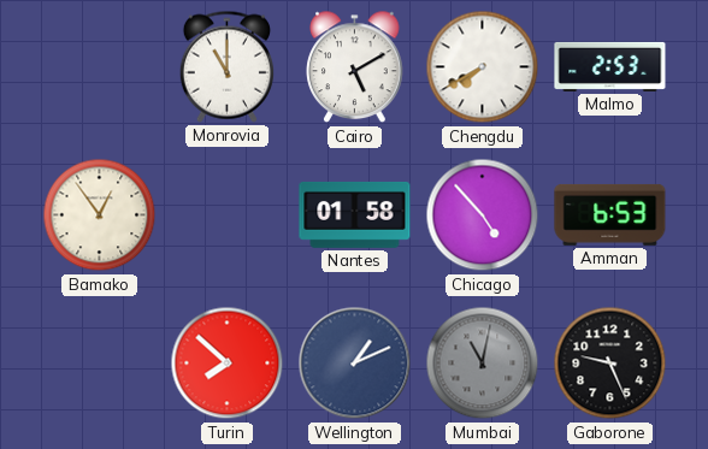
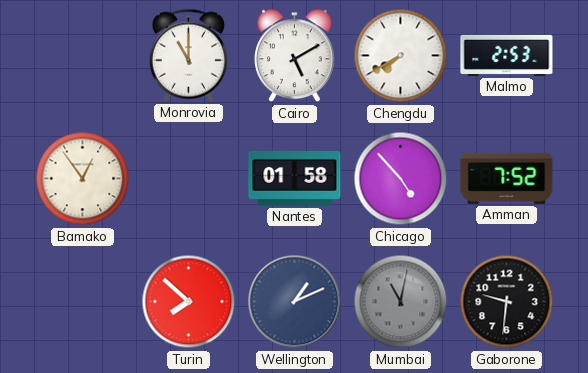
Amman: 6:53 -> 7:52 (507, 178)
Gaborone: 9:26 -> 9:31 (507, 302)
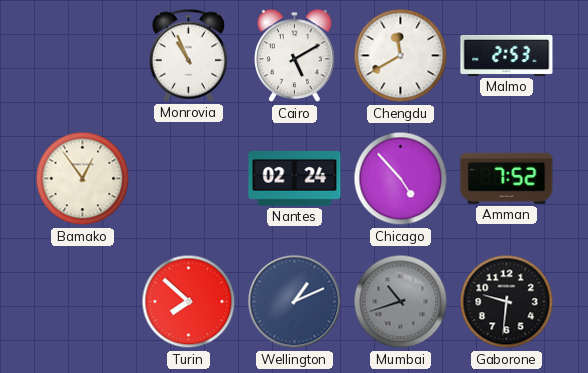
Monrovia: 11:00 -> 10:56 (188, 55)
Chengdu: 7:40 -> 11:40 (401, 56)
Nantes: 01:58 -> 02:24 (295, 178)
Mumbai: 11:02 -> 10:42 (401, 302)
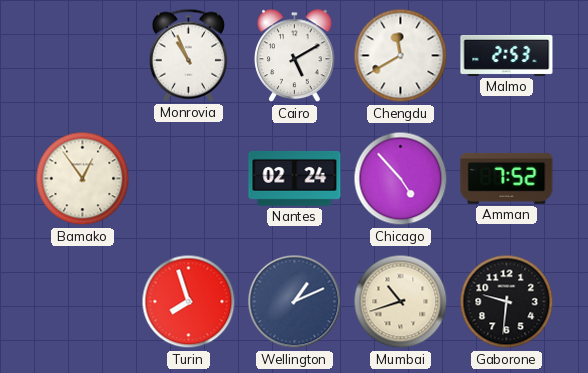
Turin: 7:52 -> 7:57 (189, 302)
Mumbai dial: grey -> cream (401, 302)
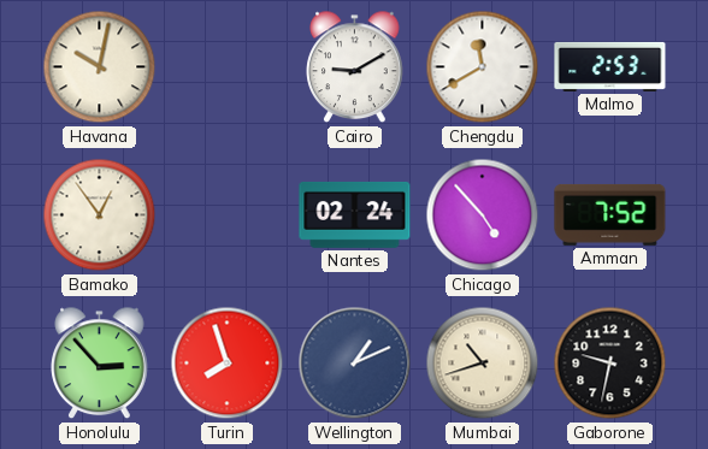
Havana: none -> 10:02 (100, 67)
Monrovia: 10:56 -> none (188, 55)
Cairo: 5:10 -> 9:10 (355, 67)
Honolulu: none -> 2:53 (100, 364)
Gaborone: 9:31 -> 9:32 (610, 364)
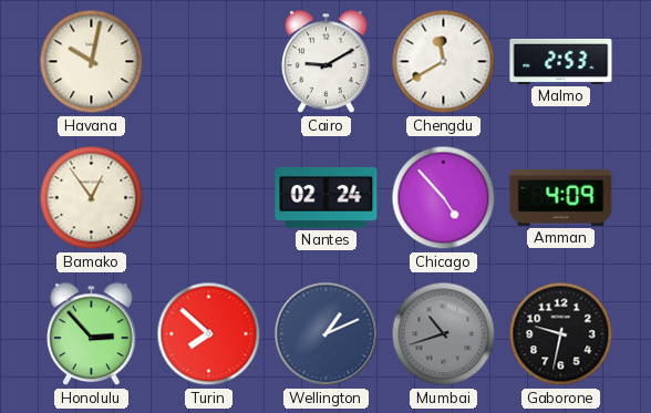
Amman: 7:52 -> 4:09 (561, 197)
Turin: 7:57 -> 7:52 (209, 334)
Mumbai dial: cream -> grey (444, 334)
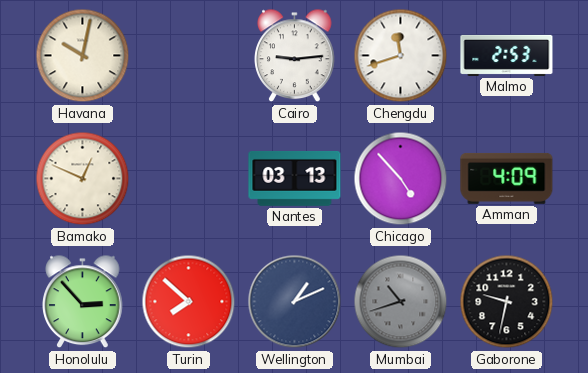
Cairo: 9:10 -> 9:14 (295, 56)
Chengdu: 11:40 -> 11:42 (401, 56)
Bamako: 12:54 -> 12:49 (83, 179)
Nantes: 02:24 -> 03:13 (295, 178)
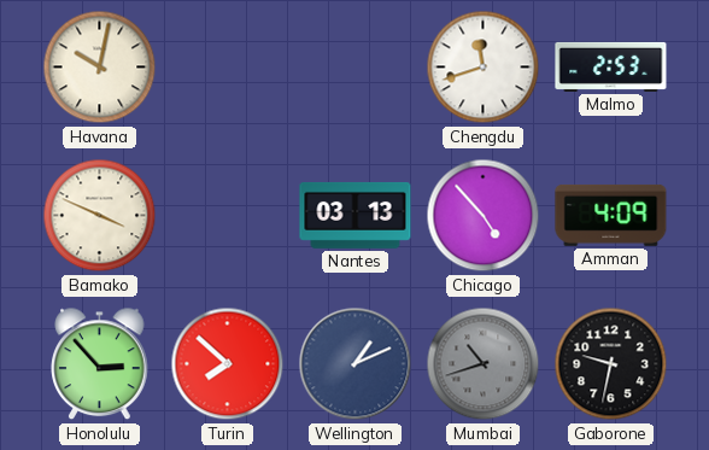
Cairo: 9:14 -> none (295, 56)
Bamako: 12:49 -> 3:49 (100, 216)
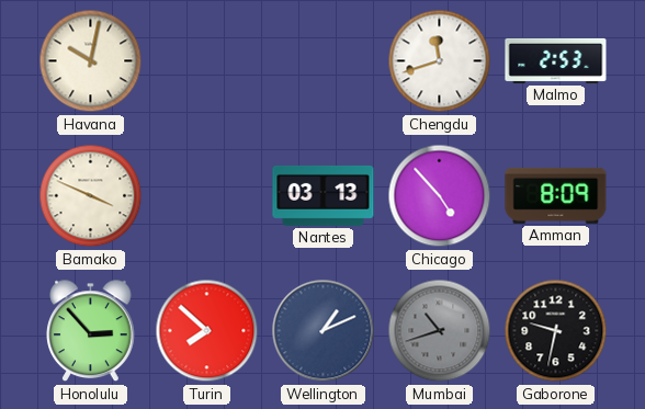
Amman: 4:09 -> 8:09 (556, 195)
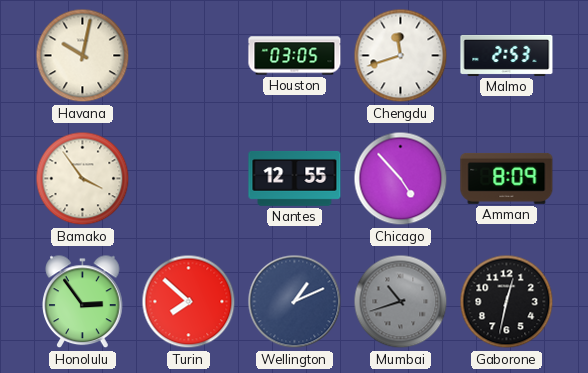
Houston: none -> 03:05 (295, 56)
Bamako: 3:49 -> 3:54 (83, 179)
Nantes: 03:13 -> 12:55 (295, 178)
Honolulu: 2:53 -> 2:54 (83, 302)
Gaborone: 9:32 -> 12:32 (507, 302)
